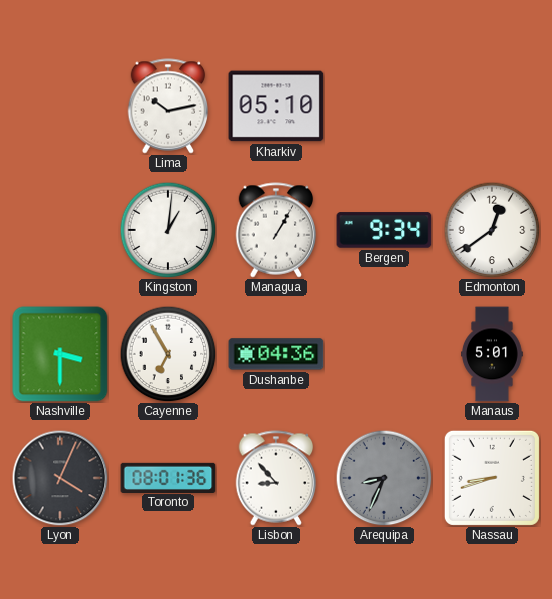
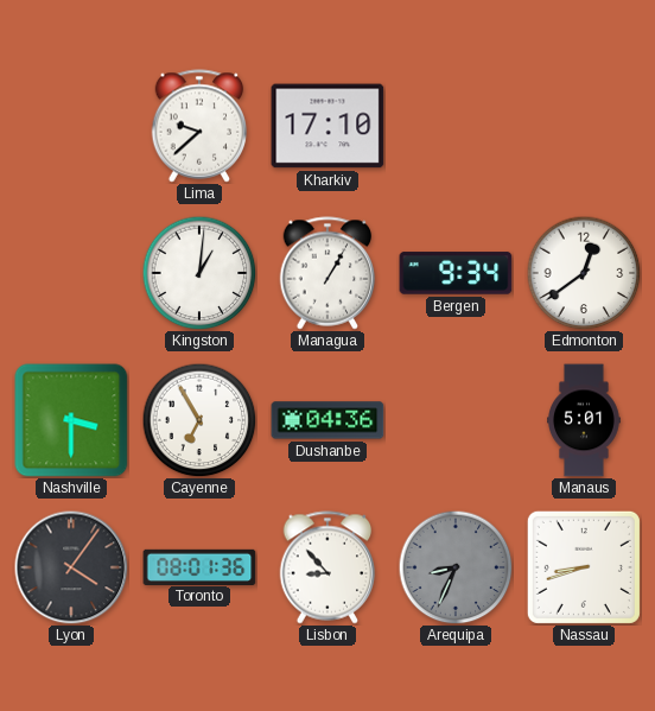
Lima: 10:13 -> 9:38 (199, 126)
Kharkiv: 05:10 -> 17:10 (327, 126)
Lyon: 4:04 -> 4:06 (71, 567)
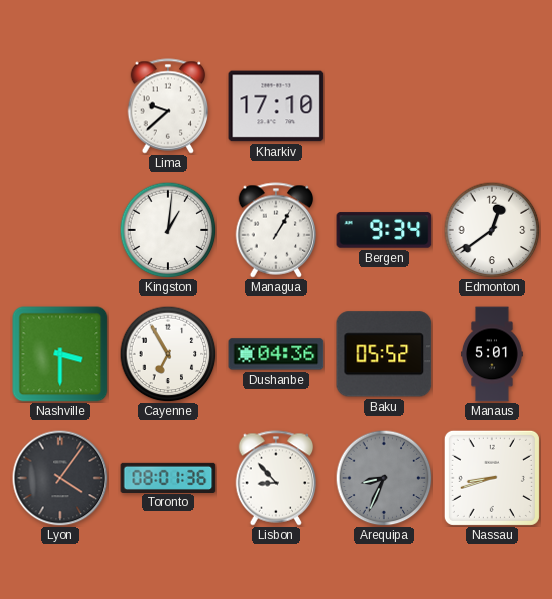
Baku: none -> 05:52 (384, 354)
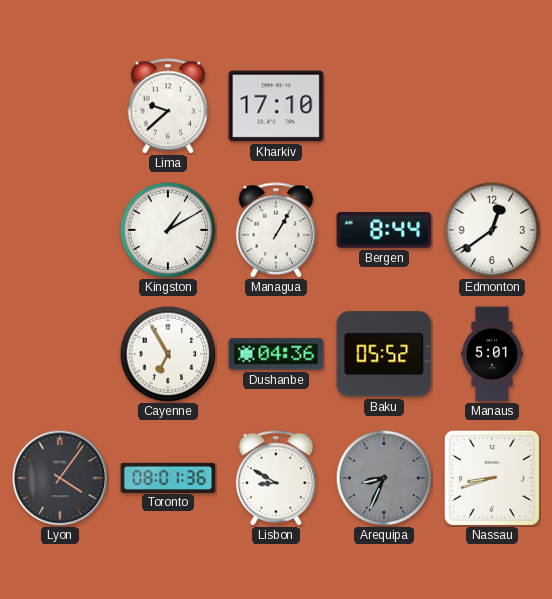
Kingston: 1:01 -> 1:10 (168, 230)
Bergen: 9:34 -> 8:44 (384, 230)
Nashville: 3:30 -> none (60, 354)
Lisbon: 8:53 -> 8:50 (276, 478)
